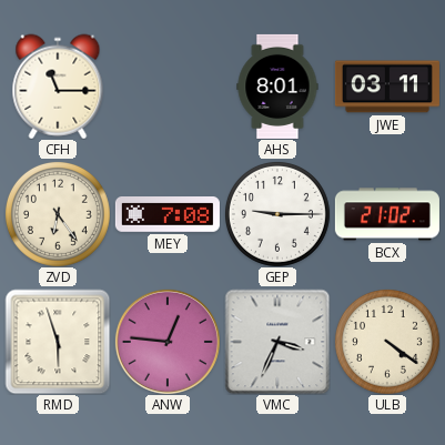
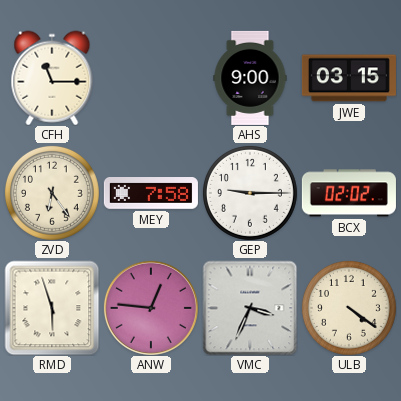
AHS: 8:01 -> 9:00 (250, 78)
JWE: 03:11 -> 03:15 (349, 78)
MEY: 7:08 -> 7:58 (151, 194)
BCX: 21:02 -> 02:02 (349, 193)
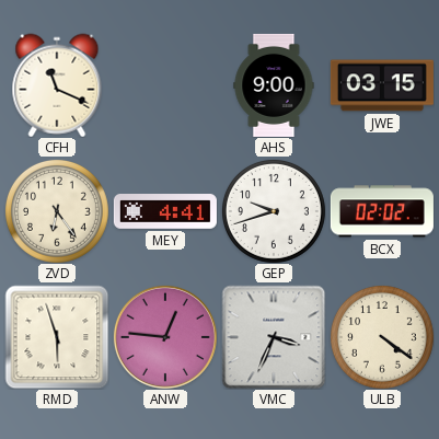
CFH: 11:15 -> 11:19 (57, 85)
MEY: 7:58 -> 4:41 (165, 212)
GEP: 9:15 -> 9:42 (274, 211)
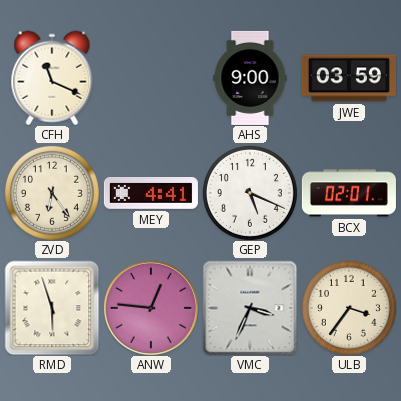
JWE: 03:15 -> 03:59 (349, 78)
GEP: 9:42 -> 5:19 (250, 193)
BCX: 02:02 -> 02:01 (349, 193)
ULB: 4:21 -> 3:36 (349, 308)
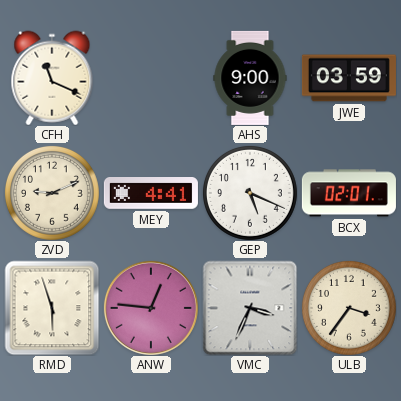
ZVD: 6:24 -> 9:11 (52, 193)
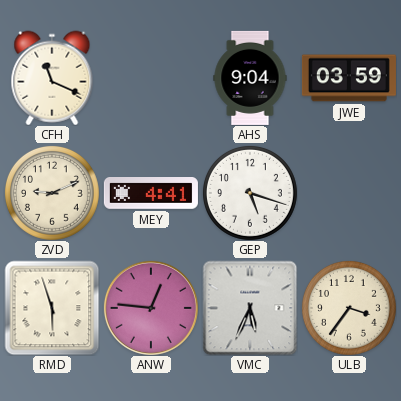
AHS: 9:00 -> 9:04 (250, 78)
GEP: 5:19 -> 5:18 (250, 193)
BCX: 02:01 -> none (349, 193)
VMC: 3:34 -> 5:34 (250, 308)
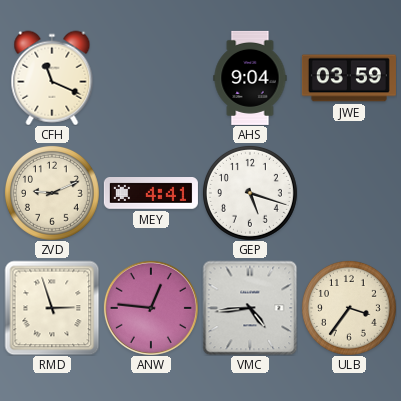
RMD: 5:57 -> 2:57 (52, 308)
VMC: 5:34 -> 4:44 (250, 308)
